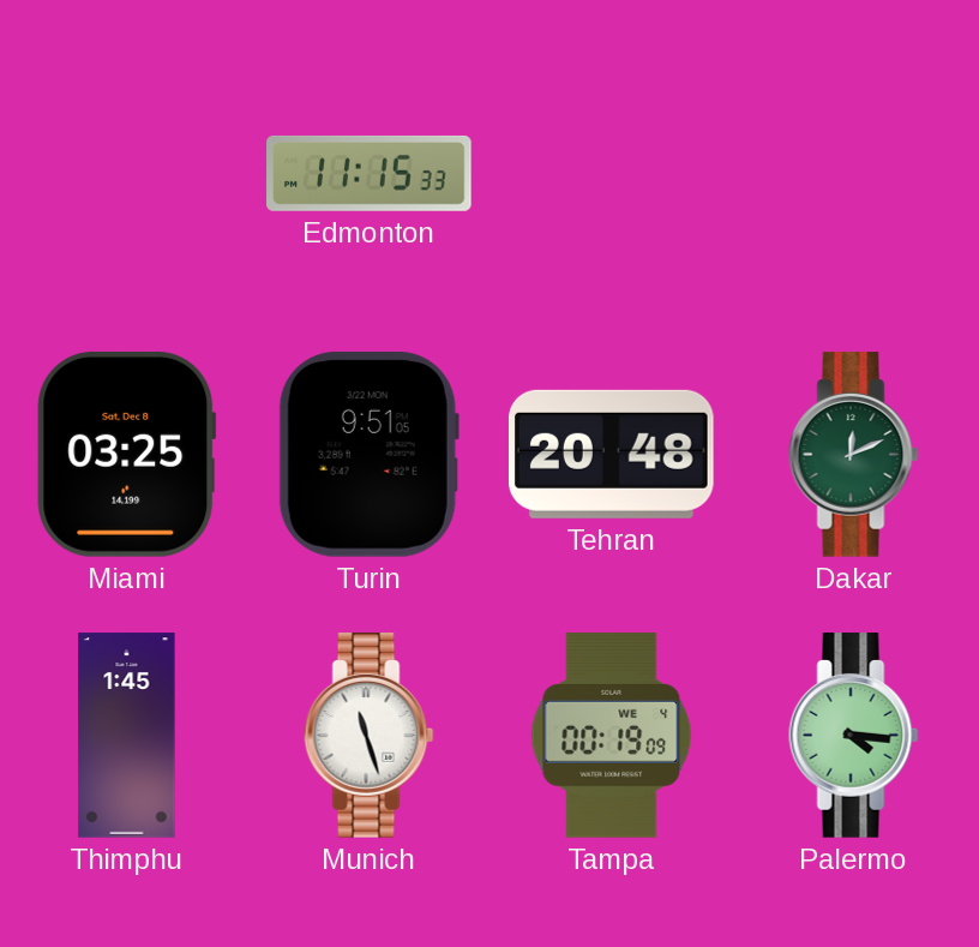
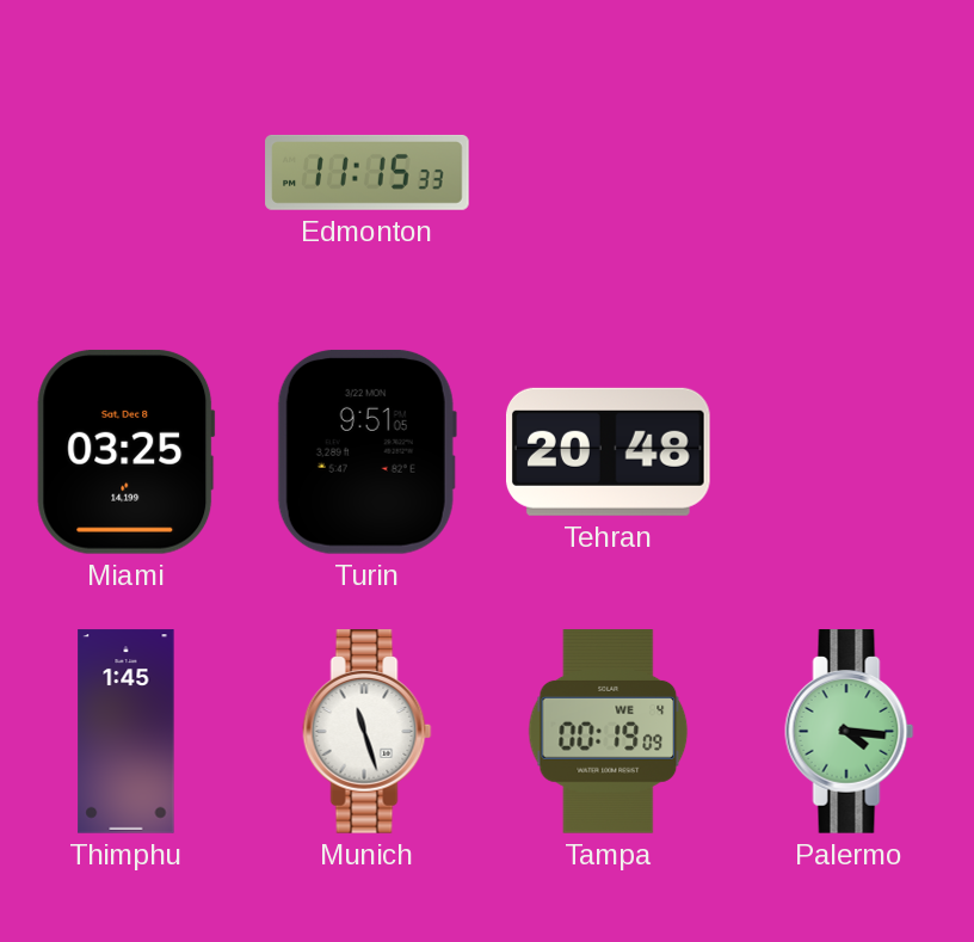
Dakar: 12:11 -> none (854, 455)
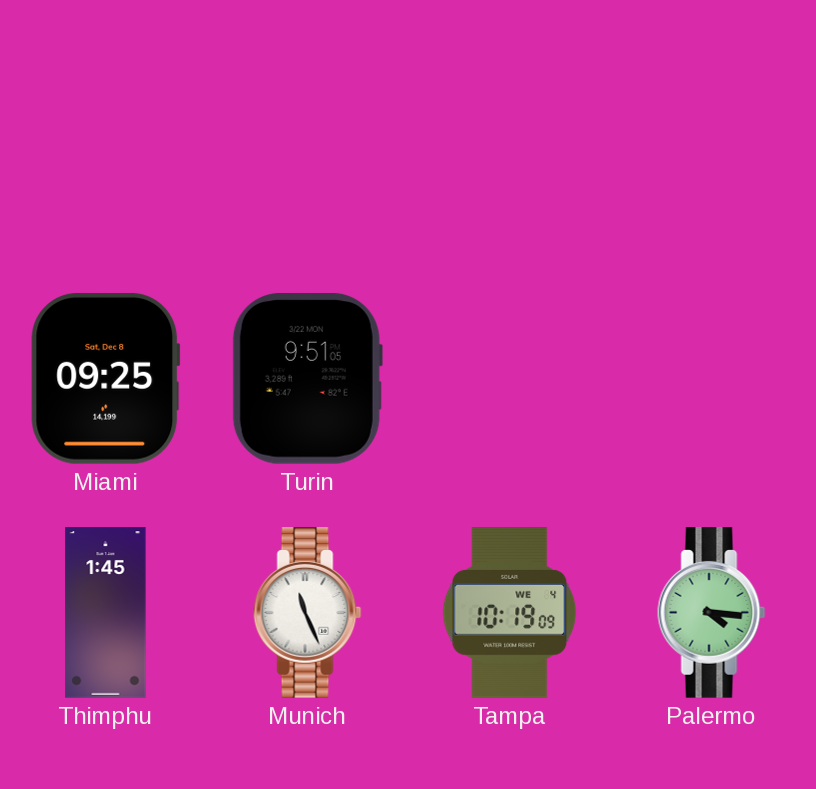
Edmonton: 11:15 -> none (368, 172)
Miami: 03:25 -> 09:25 (106, 378)
Tehran: 20:48 -> none (608, 451)
Munich: 11:27 -> 11:26 (308, 613)
Tampa: 00:19 -> 10:19 (510, 613)
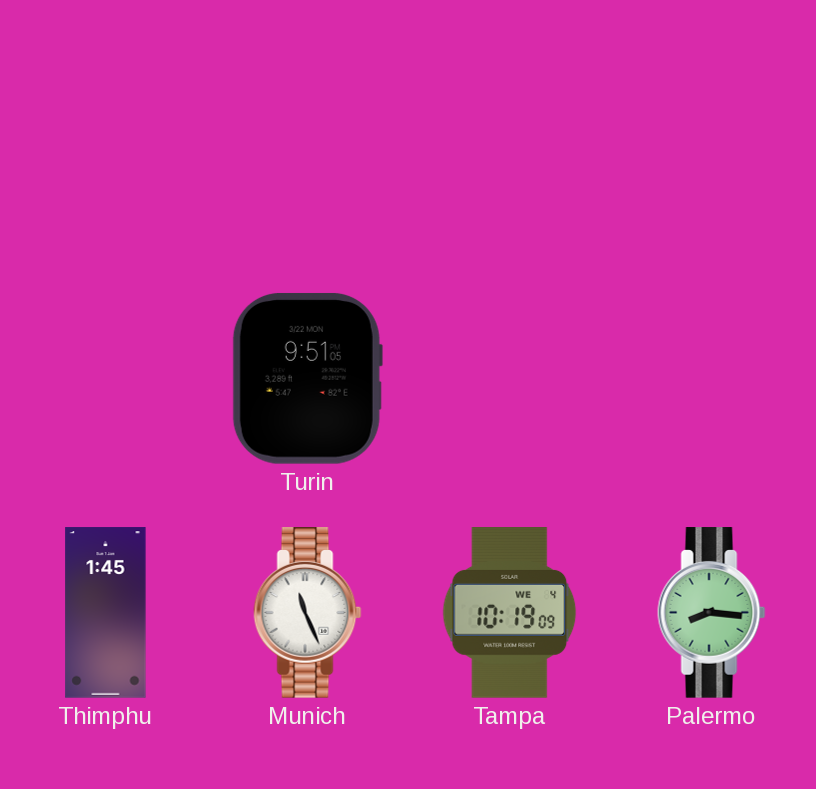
Miami: 09:25 -> none (106, 378)
Palermo: 4:16 -> 8:16 (712, 613)
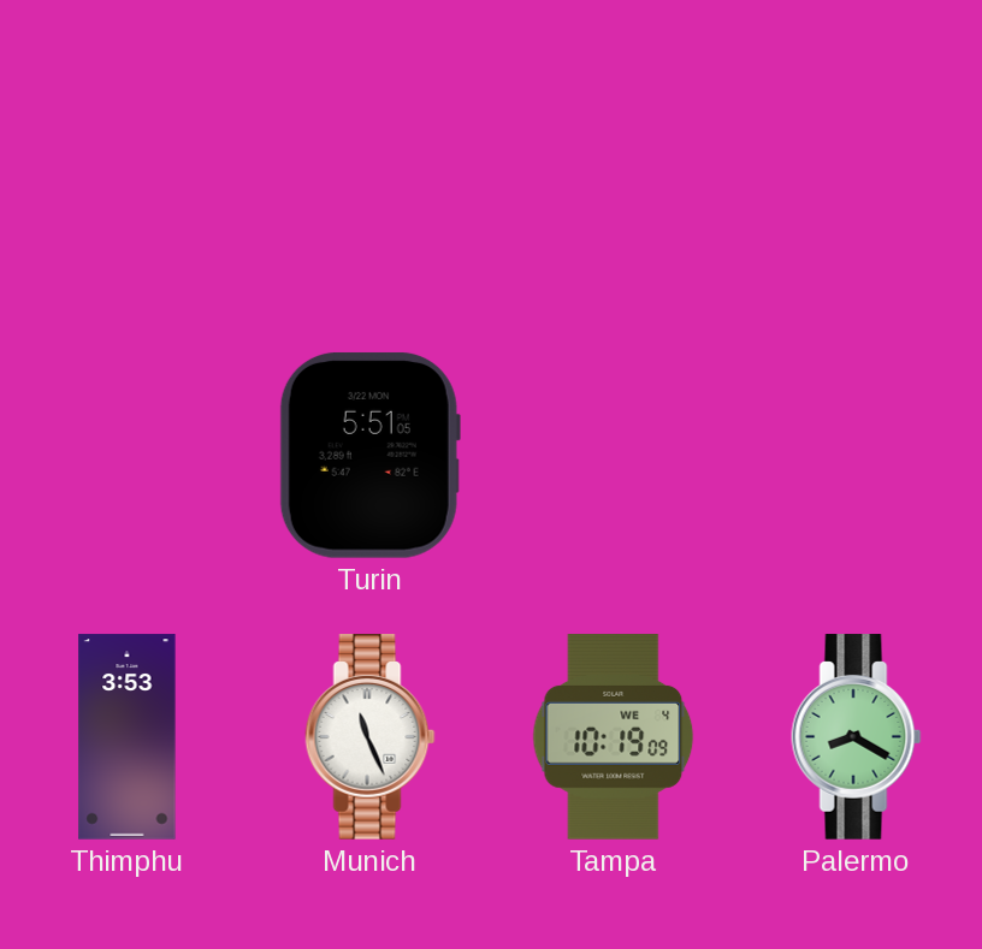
Turin: 9:51 -> 5:51 (369, 455)
Thimphu: 1:45 -> 3:53 (128, 737)
Palermo: 8:16 -> 8:20 (857, 737)
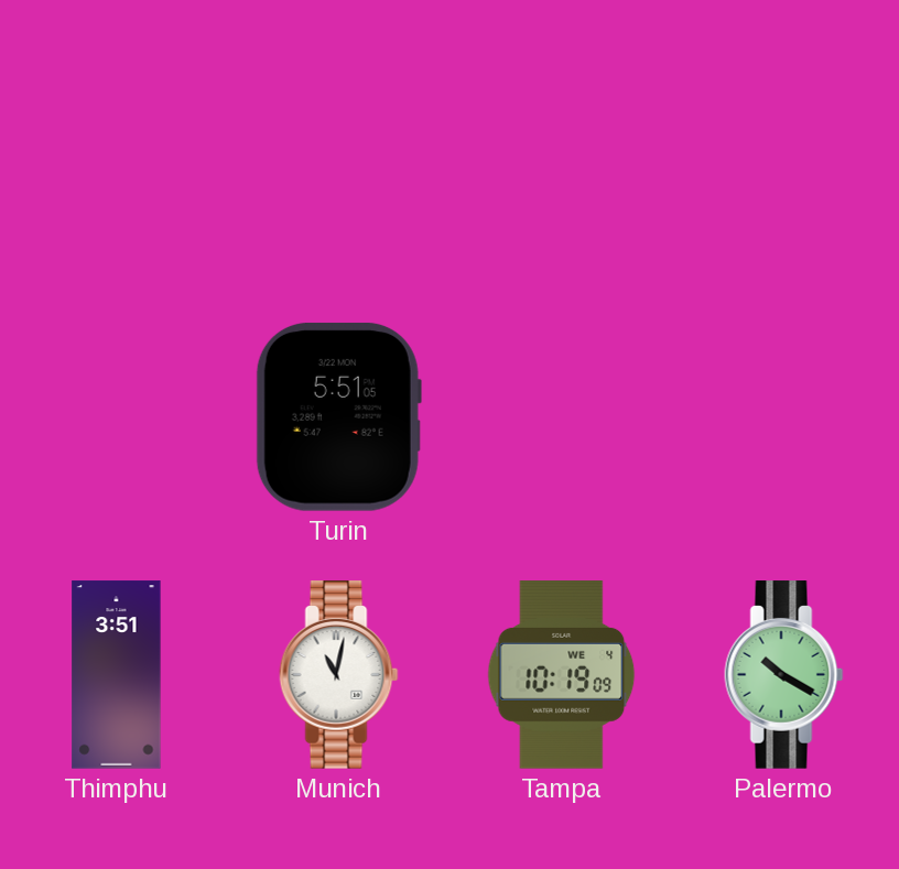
Thimphu: 3:53 -> 3:51 (117, 675)
Munich: 11:26 -> 11:02 (339, 675)
Palermo: 8:20 -> 10:20 (784, 675)
